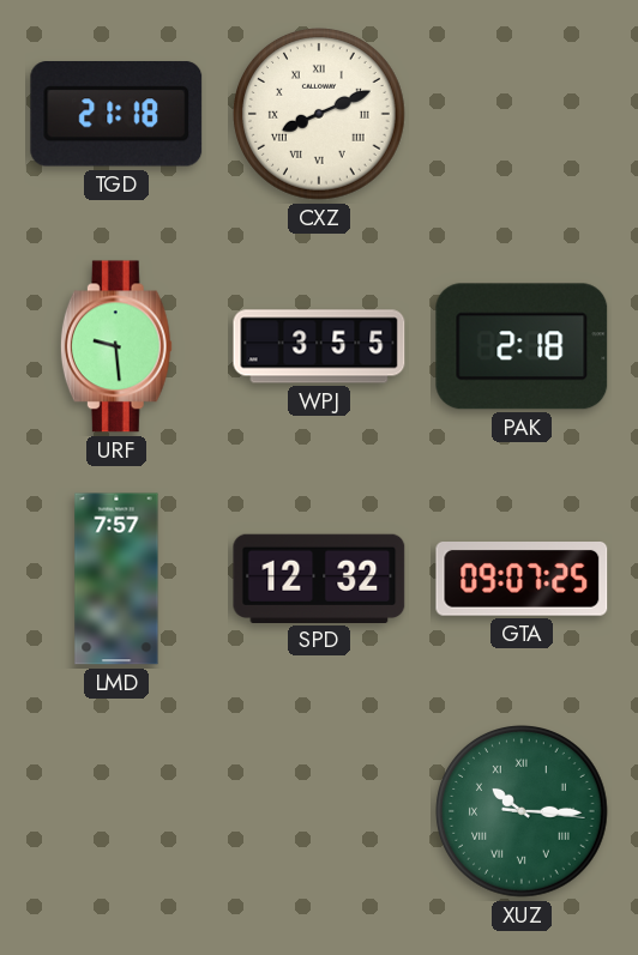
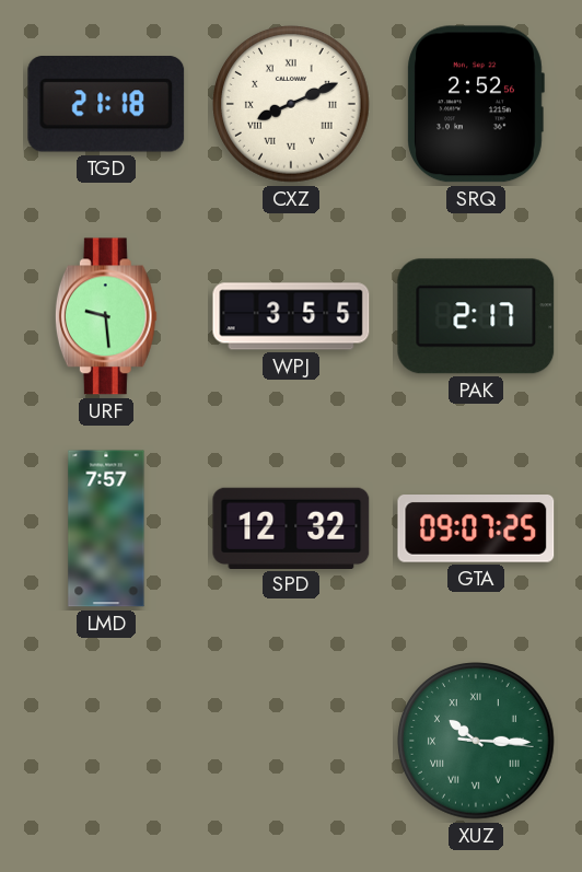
SRQ: none -> 2:52 (476, 104)
PAK: 2:18 -> 2:17 (476, 316)
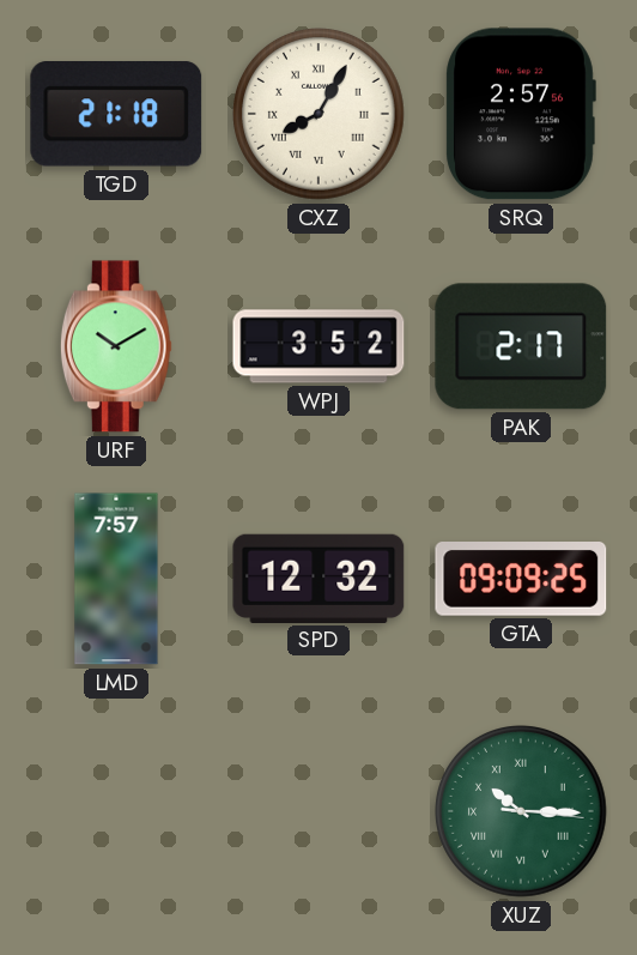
CXZ: 8:11 -> 8:05 (318, 114)
SRQ: 2:52 -> 2:57 (521, 114)
URF: 9:29 -> 10:10 (116, 346)
WPJ: 3:55 -> 3:52 (318, 346)
GTA: 09:07 -> 09:09 (521, 580)
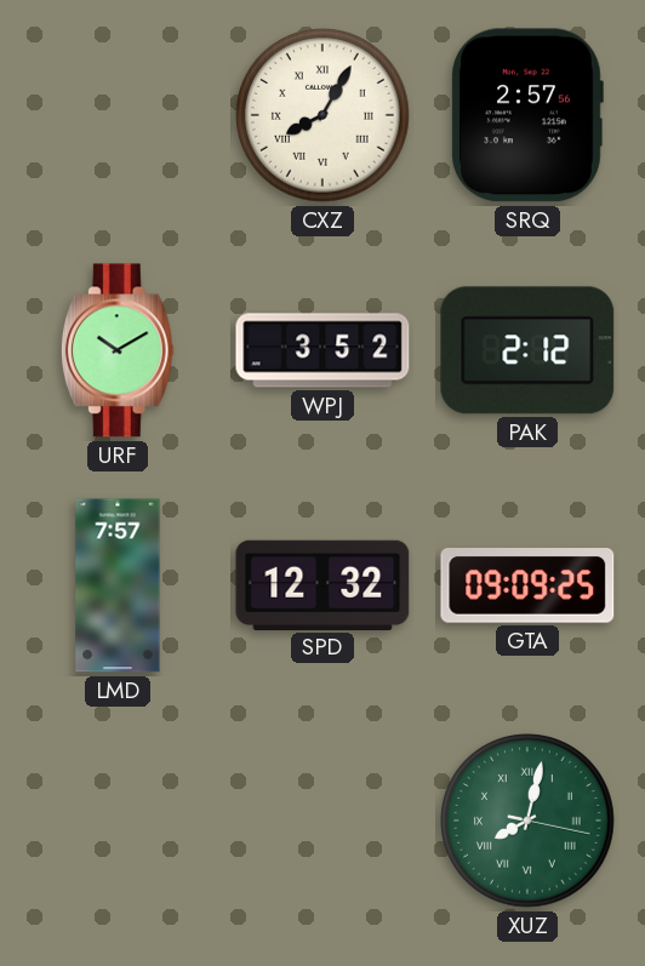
TGD: 21:18 -> none (116, 115)
PAK: 2:17 -> 2:12 (527, 350)
XUZ: 10:15 -> 8:02 (527, 821)
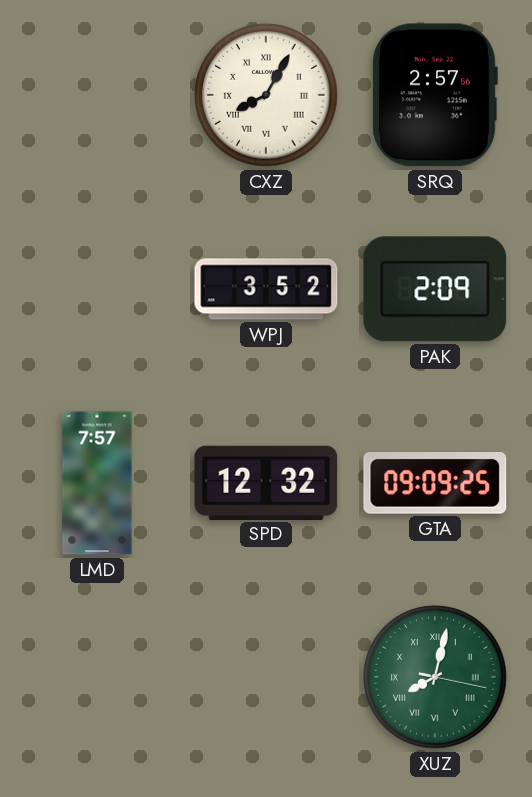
URF: 10:10 -> none (118, 350)
PAK: 2:12 -> 2:09 (435, 289)
